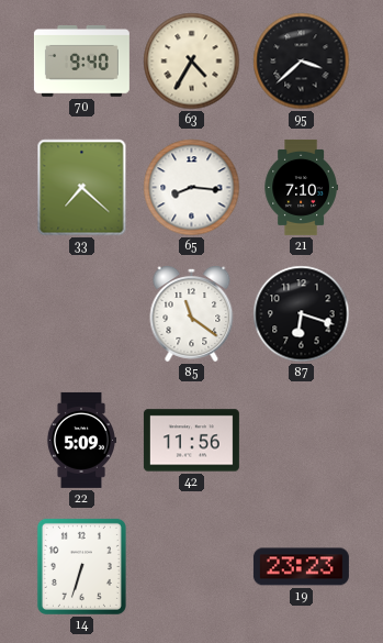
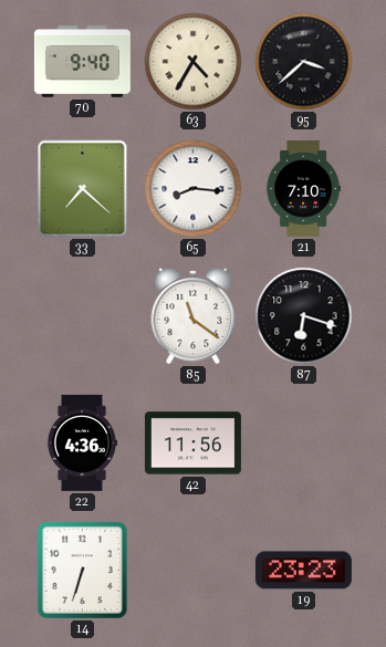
22: 5:09 -> 4:36 (82, 442)
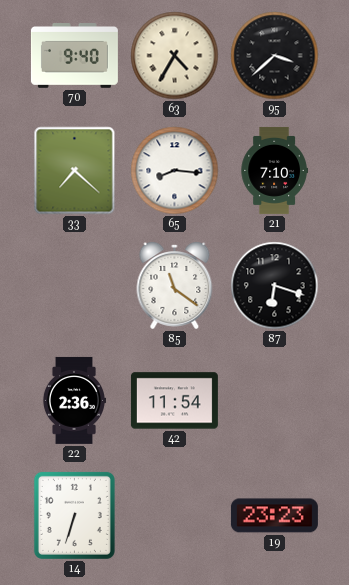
22: 4:36 -> 2:36 (74, 400)
42: 11:56 -> 11:54 (174, 401)
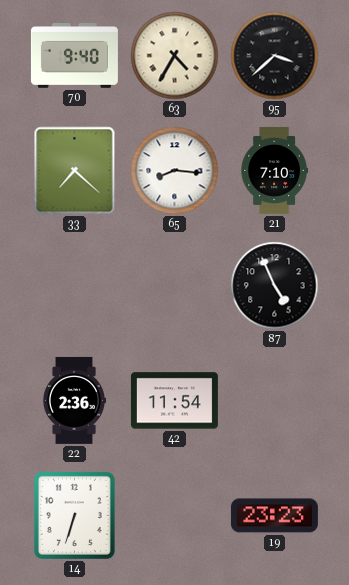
85: 11:21 -> none (175, 286)
87: 6:18 -> 4:56 (275, 286)
